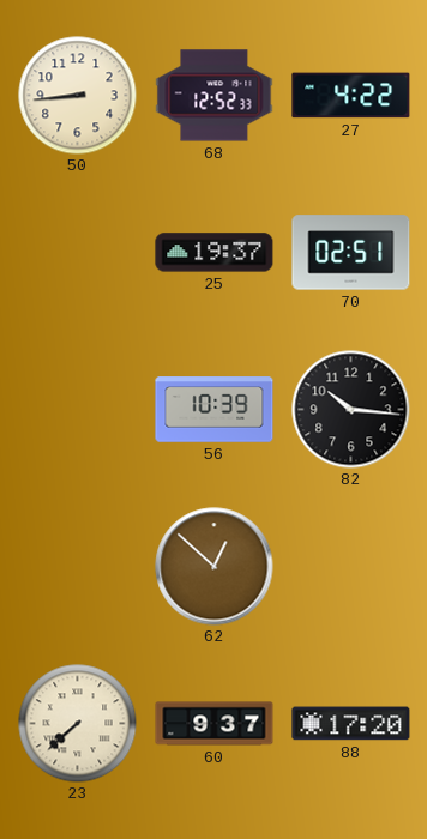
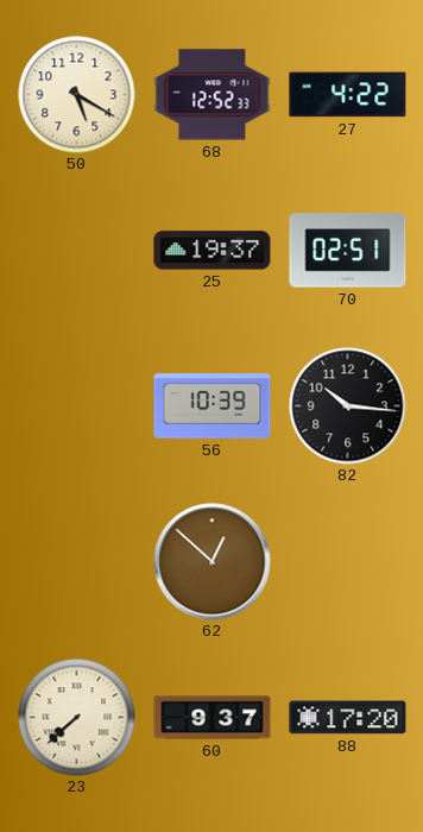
50: 8:44 -> 5:20 (77, 95)
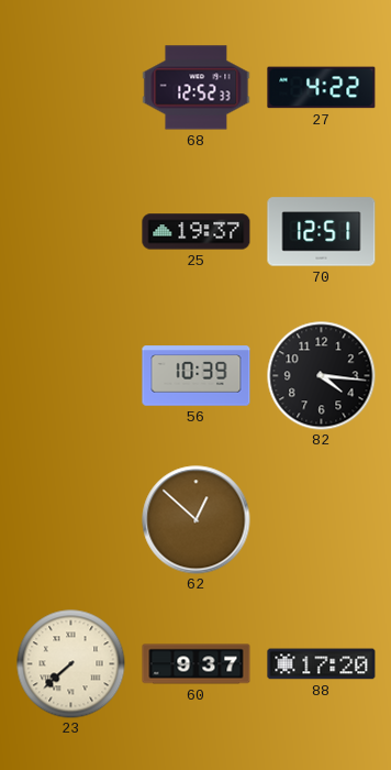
50: 5:20 -> none (77, 95)
70: 02:51 -> 12:51 (322, 232)
82: 10:16 -> 4:16 (322, 376)
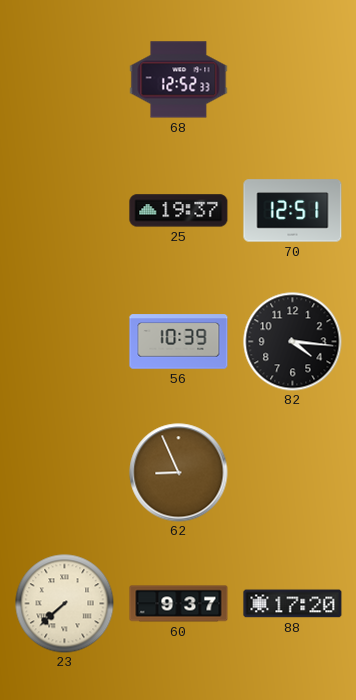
27: 4:22 -> none (322, 88)
62: 12:52 -> 8:56 (179, 473)
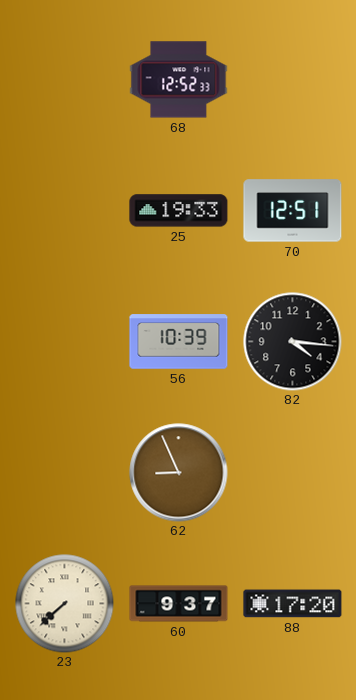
25: 19:37 -> 19:33 (179, 211)
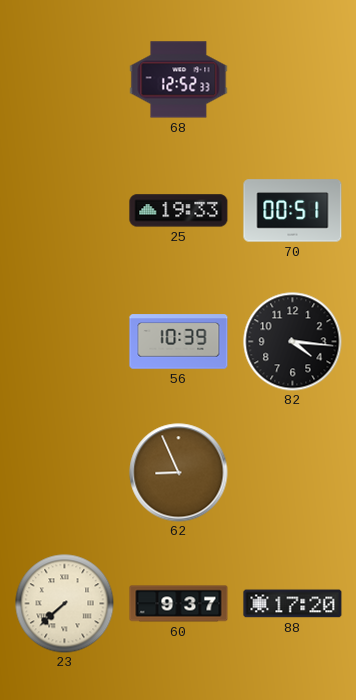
70: 12:51 -> 00:51 (293, 211)
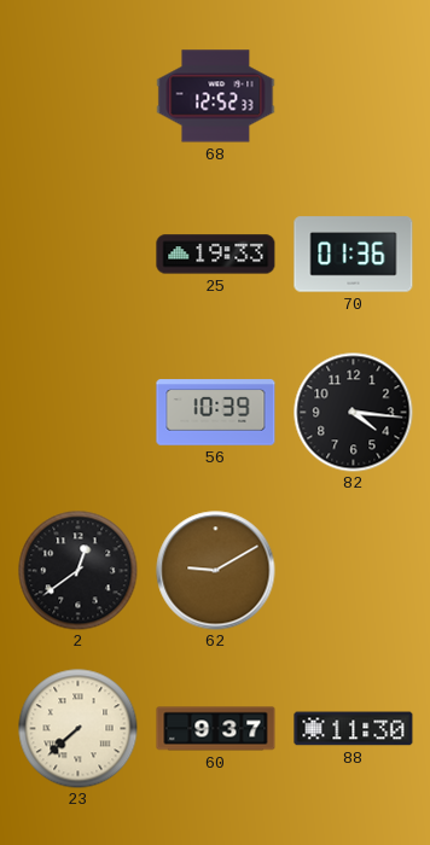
70: 00:51 -> 01:36 (354, 255)
2: none -> 12:39 (79, 571)
62: 8:56 -> 9:10 (216, 571)
88: 17:20 -> 11:30 (354, 729)
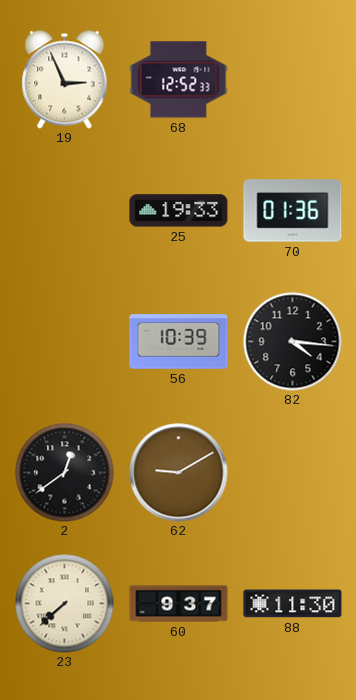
19: none -> 2:56 (65, 80)
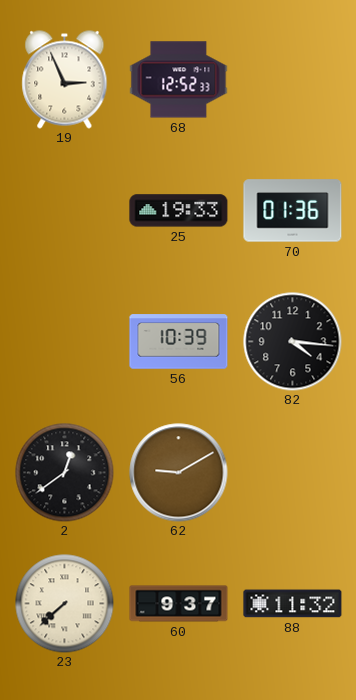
88: 11:30 -> 11:32 (293, 604)
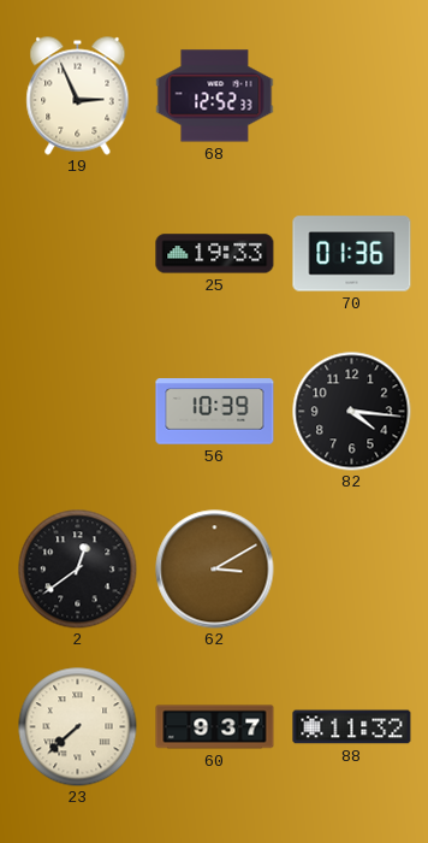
62: 9:10 -> 3:10 (215, 570)
